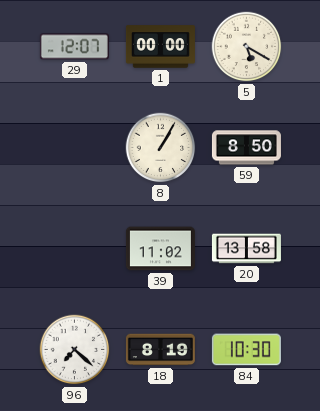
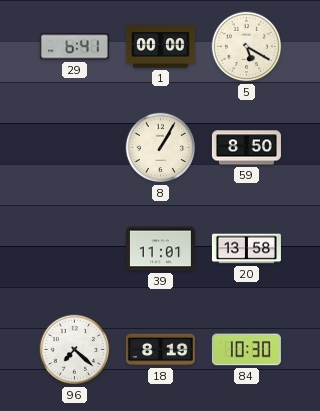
29: 12:07 -> 6:41 (74, 47)
39: 11:02 -> 11:01 (160, 249)
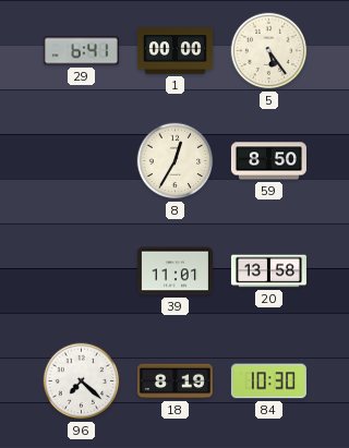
5: 5:20 -> 5:24 (269, 51)
8: 1:05 -> 12:35 (176, 161)
